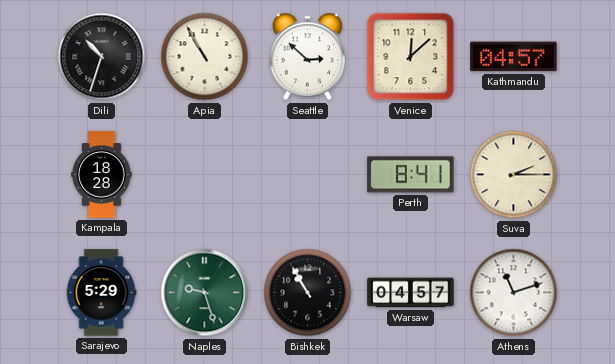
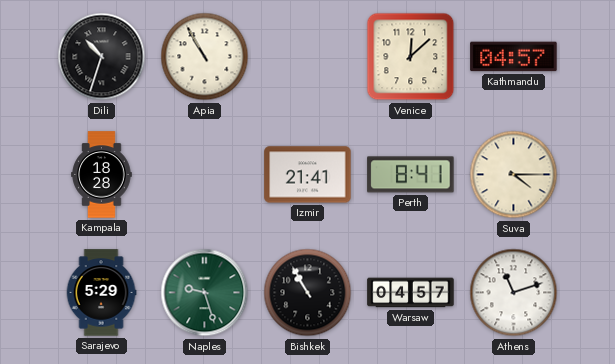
Seattle: 2:52 -> none (308, 57)
Izmir: none -> 21:41 (308, 175)
Suva: 2:15 -> 4:15 (514, 175)
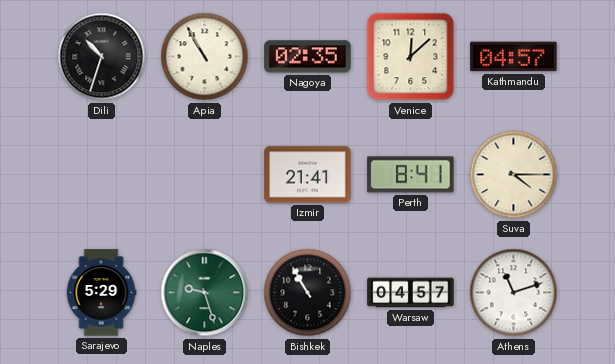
Nagoya: none -> 02:35 (308, 57)
Kampala: 18:28 -> none (102, 175)
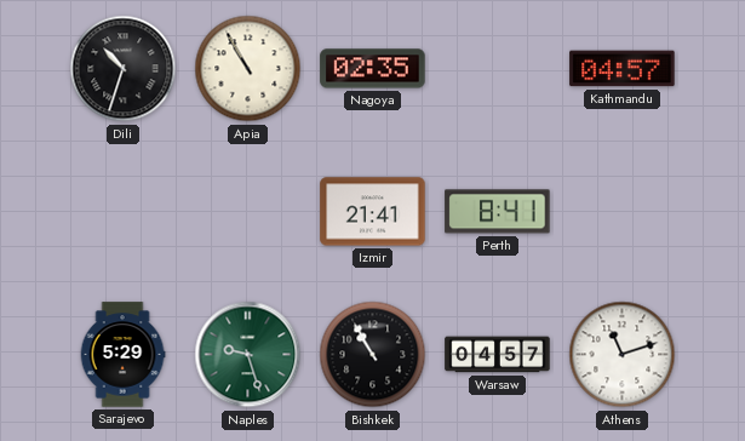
Venice: 12:08 -> none (411, 57)
Suva: 4:15 -> none (514, 175)
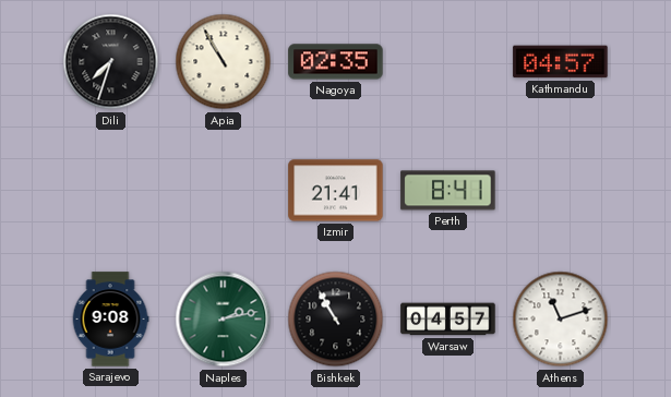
Dili: 10:33 -> 7:33 (111, 62)
Sarajevo: 5:29 -> 9:08 (110, 320)
Naples: 9:27 -> 2:13 (224, 320)
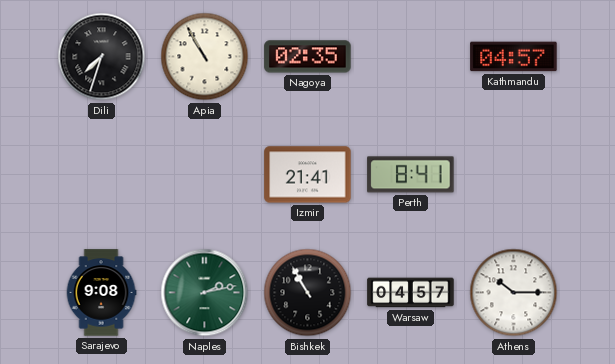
Athens: 11:12 -> 10:15 (514, 293)
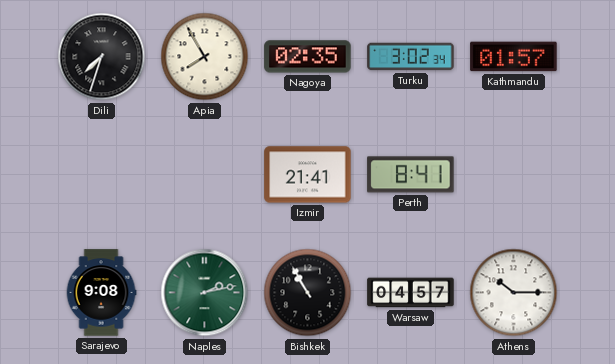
Apia: 10:55 -> 7:55 (205, 57)
Turku: none -> 3:02 (411, 57)
Kathmandu: 04:57 -> 01:57 (514, 57)
